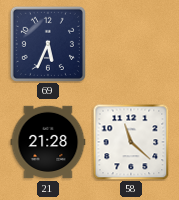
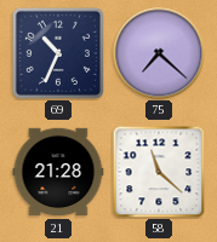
69: 5:34 -> 10:34 (58, 53)
75: none -> 7:22 (159, 53)
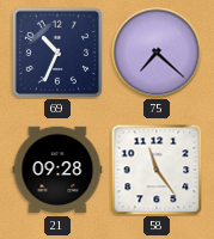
21: 21:28 -> 09:28 (57, 170)
58: 11:22 -> 11:24 (157, 170)
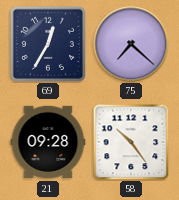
69: 10:34 -> 12:35 (48, 44)
58: 11:24 -> 10:24 (131, 142)
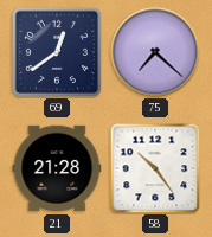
69: 12:35 -> 12:39 (57, 52)
21: 09:28 -> 21:28 (57, 168)
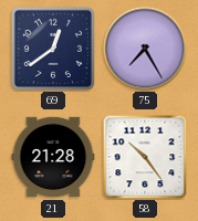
75: 7:22 -> 7:25 (145, 49)
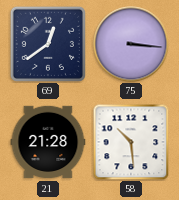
75: 7:25 -> 3:16 (131, 44)
58: 10:24 -> 10:29 (131, 142)
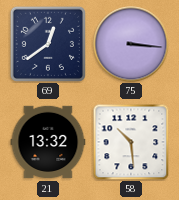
21: 21:28 -> 13:32 (48, 142)
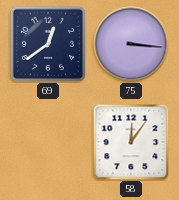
21: 13:32 -> none (48, 142)
58: 10:29 -> 12:06 (131, 142)
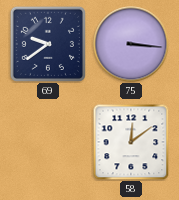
69: 12:39 -> 9:39 (48, 44)
58: 12:06 -> 12:09 (131, 142)
